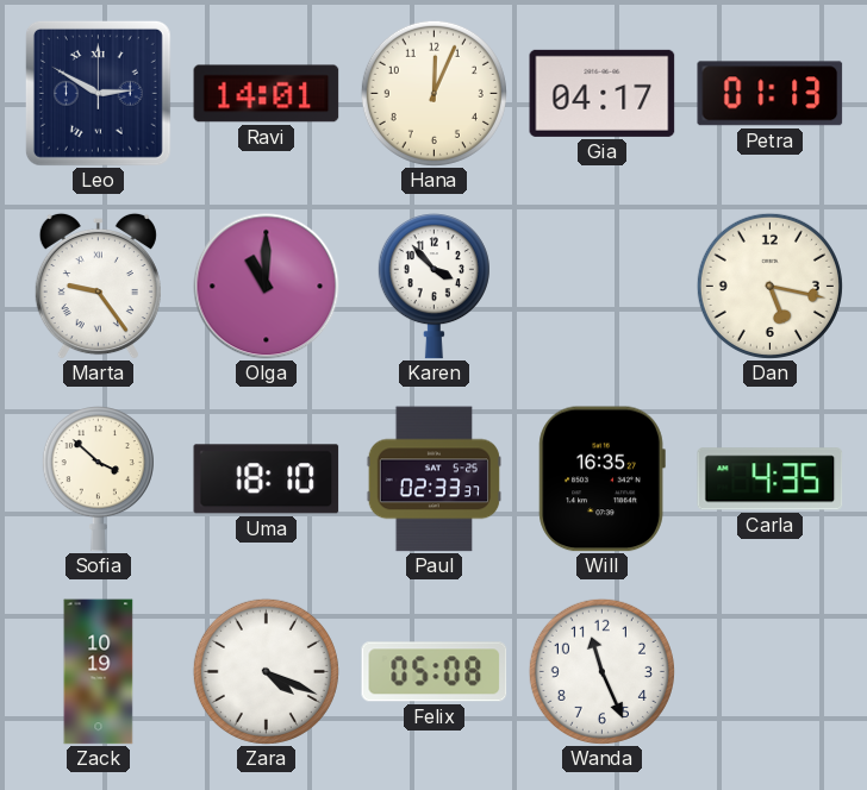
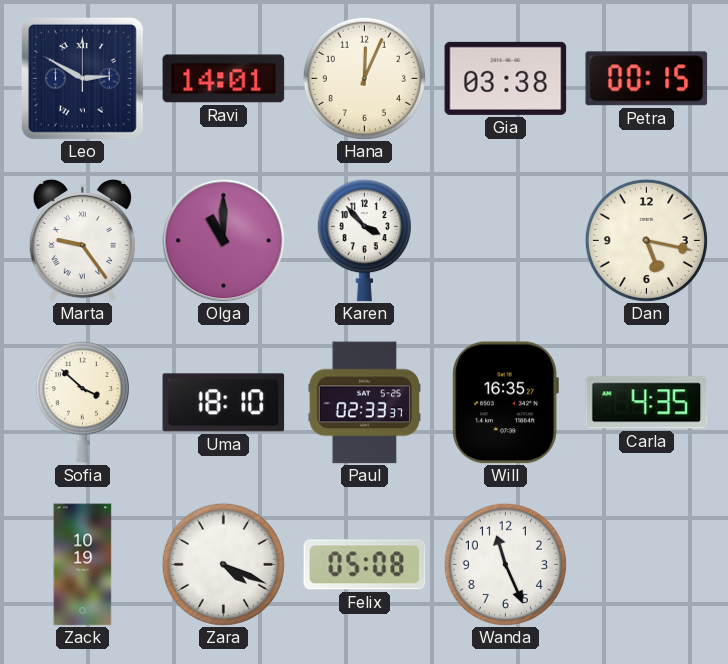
Gia: 04:17 -> 03:38 (506, 78)
Petra: 01:13 -> 00:15 (647, 79)
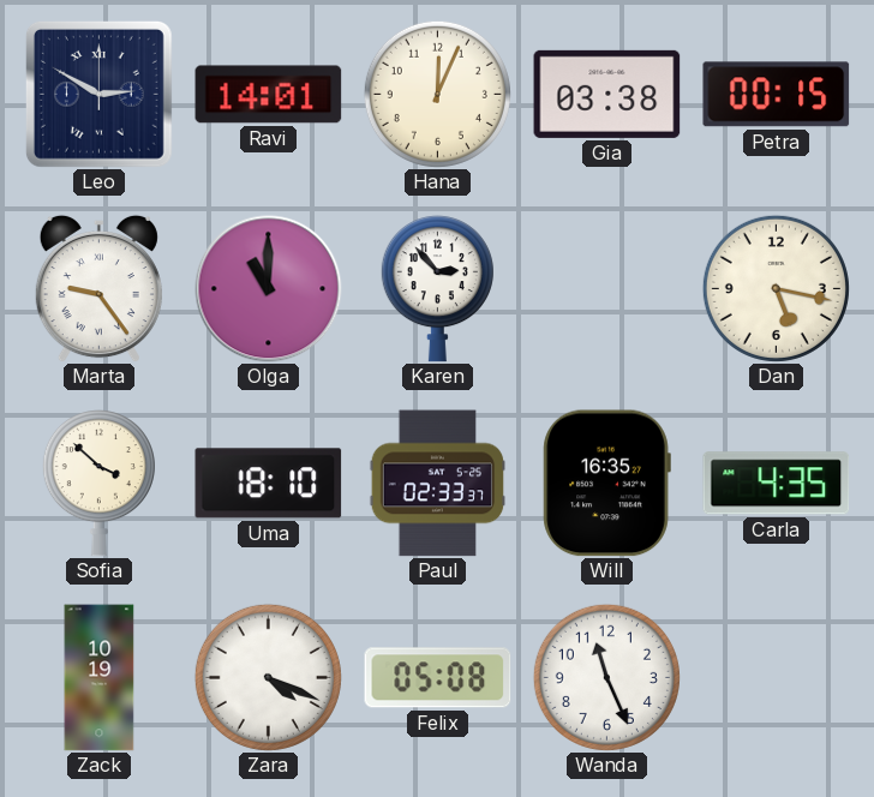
Karen: 3:53 -> 2:53 (437, 289)
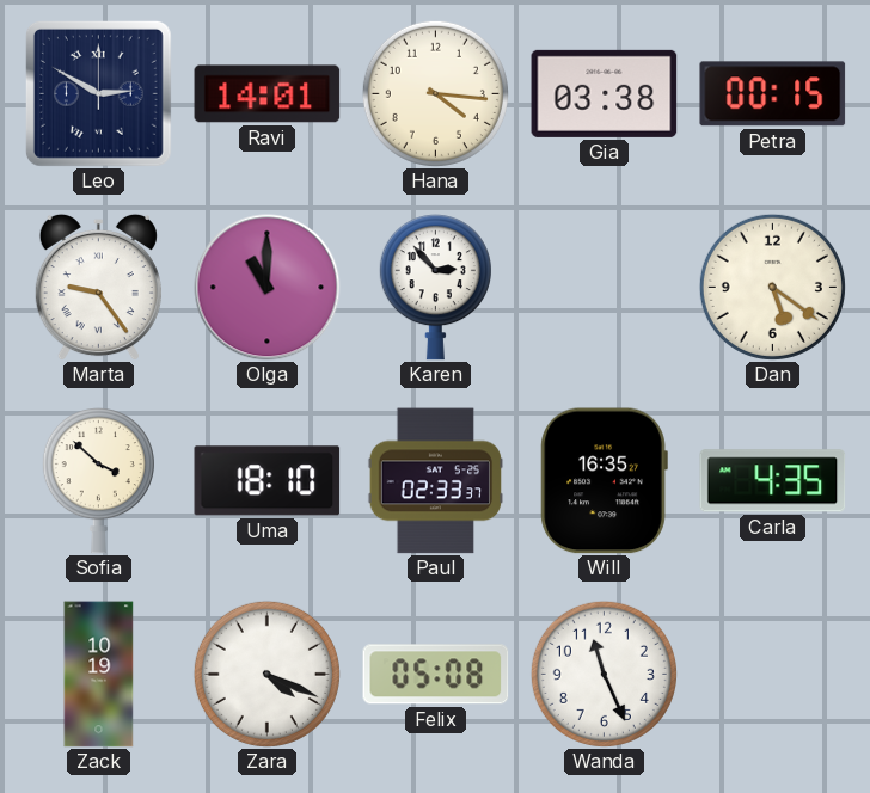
Hana: 12:04 -> 4:16 (435, 93)
Dan: 5:17 -> 5:21 (772, 287)
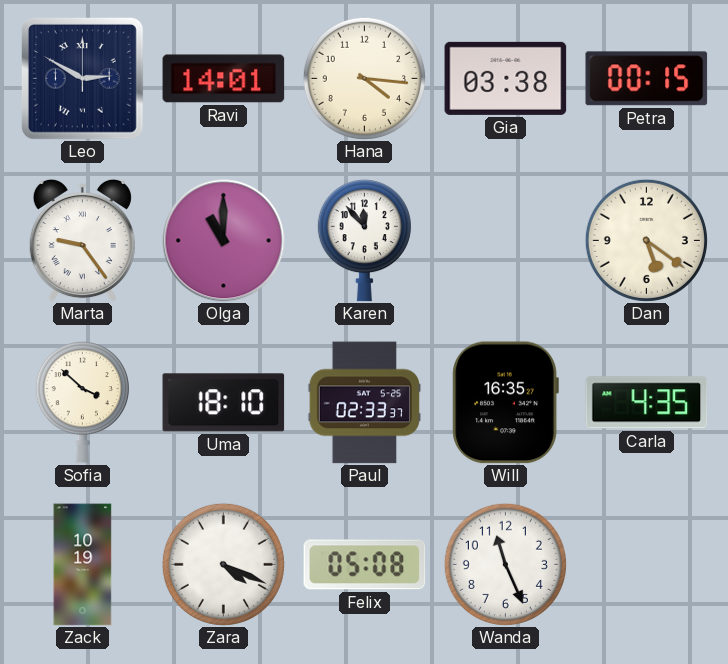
Karen: 2:53 -> 11:53 (364, 241)
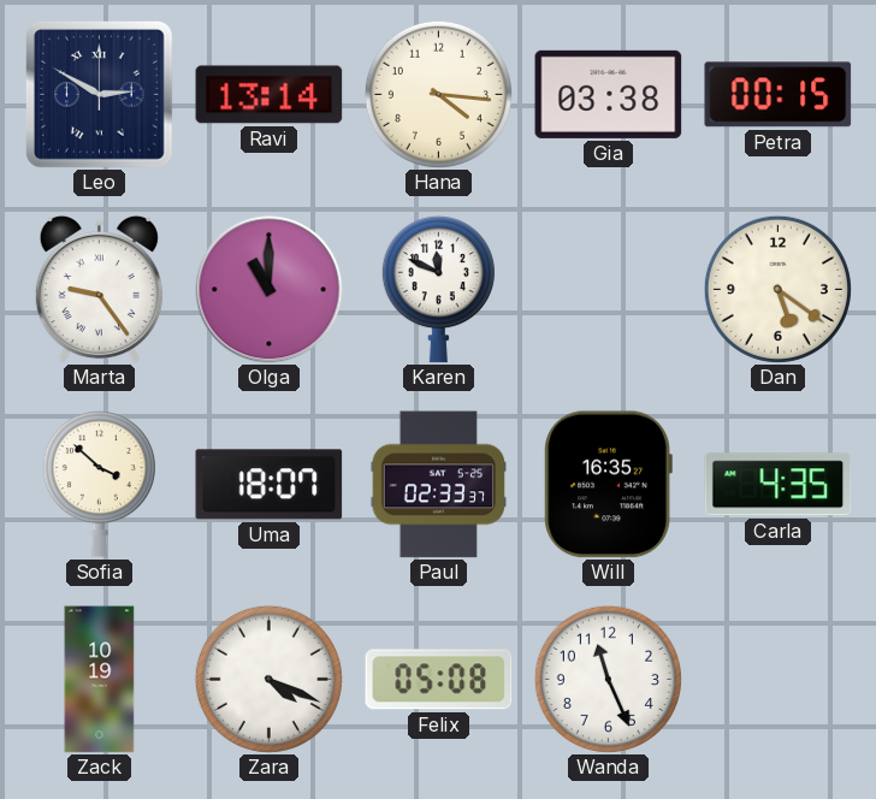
Ravi: 14:01 -> 13:14 (270, 95)
Karen: 11:53 -> 11:49 (438, 290)
Uma: 18:10 -> 18:07 (270, 485)
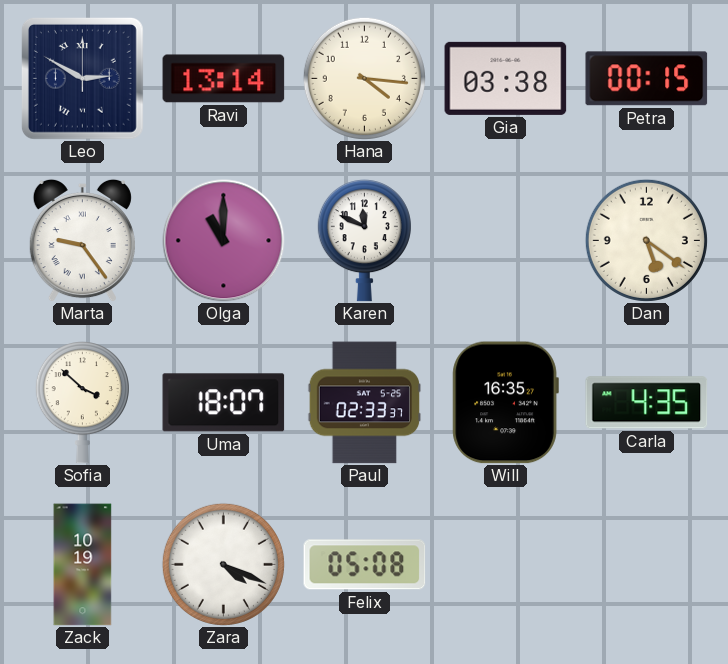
Wanda: 11:26 -> none (608, 679)
